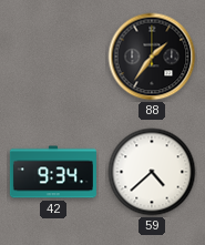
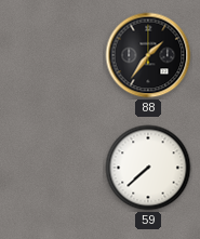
42: 9:34 -> none (53, 172)
59: 4:38 -> 7:38 (148, 168)
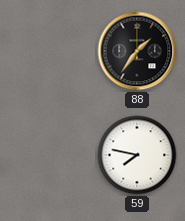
59: 7:38 -> 7:47 (137, 155)
